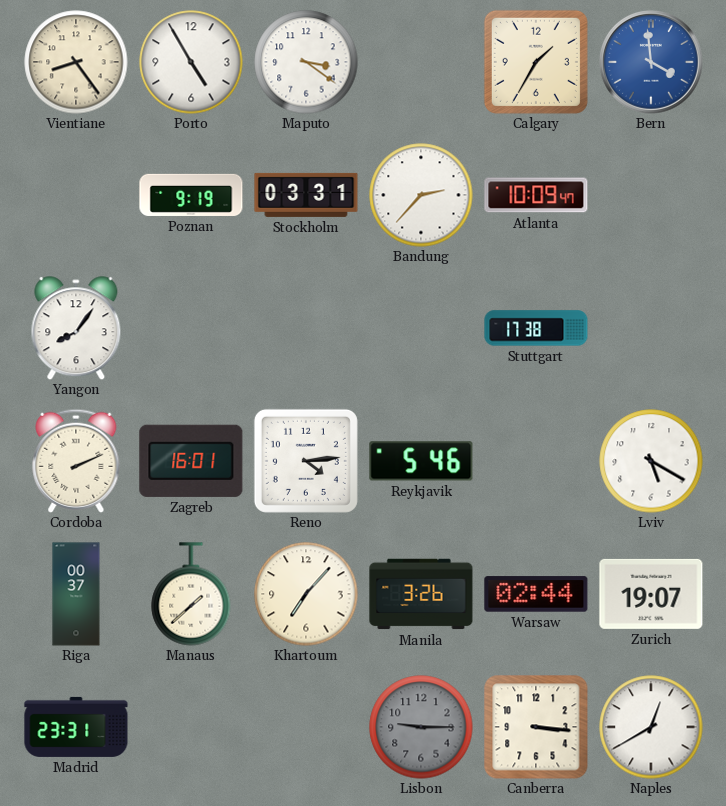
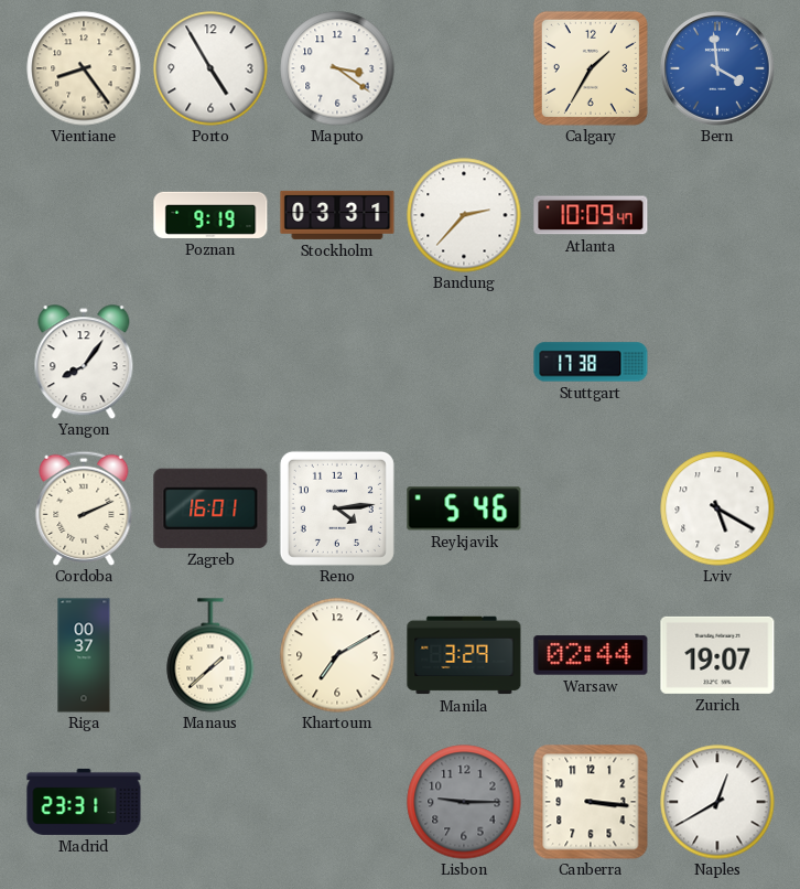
Khartoum: 7:07 -> 7:10 (337, 655)
Manila: 3:26 -> 3:29 (464, 655)
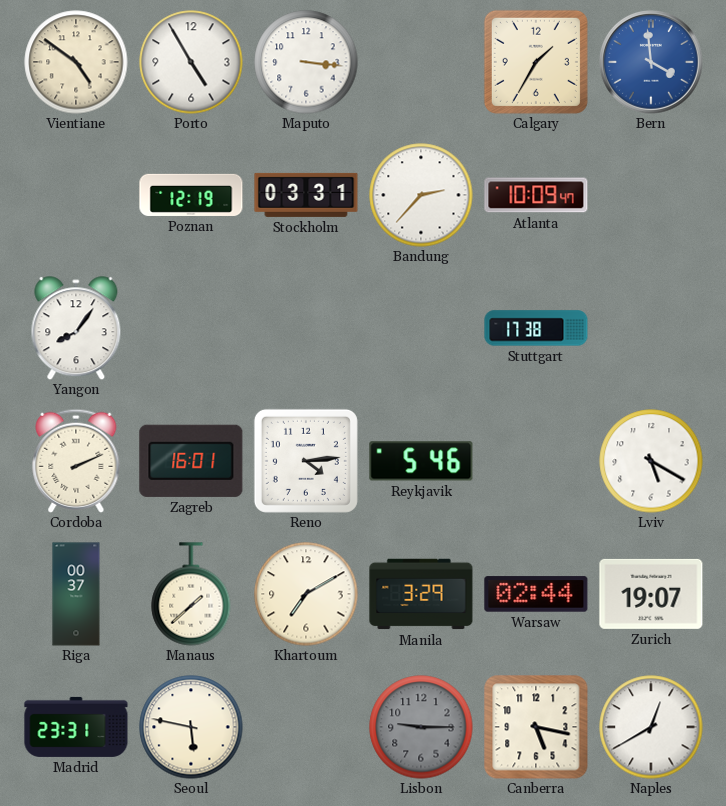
Vientiane: 8:24 -> 4:51 (76, 62)
Maputo: 3:21 -> 3:16 (306, 62)
Poznan: 9:19 -> 12:19 (191, 195)
Seoul: none -> 5:47 (191, 727)
Canberra: 3:16 -> 5:17 (536, 727)
